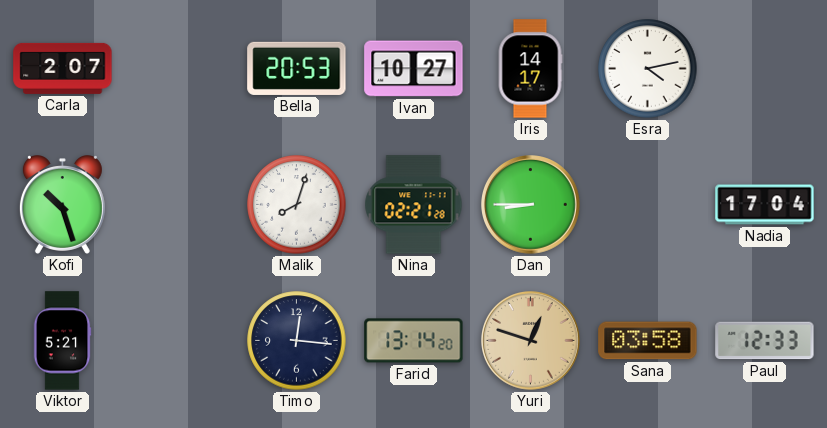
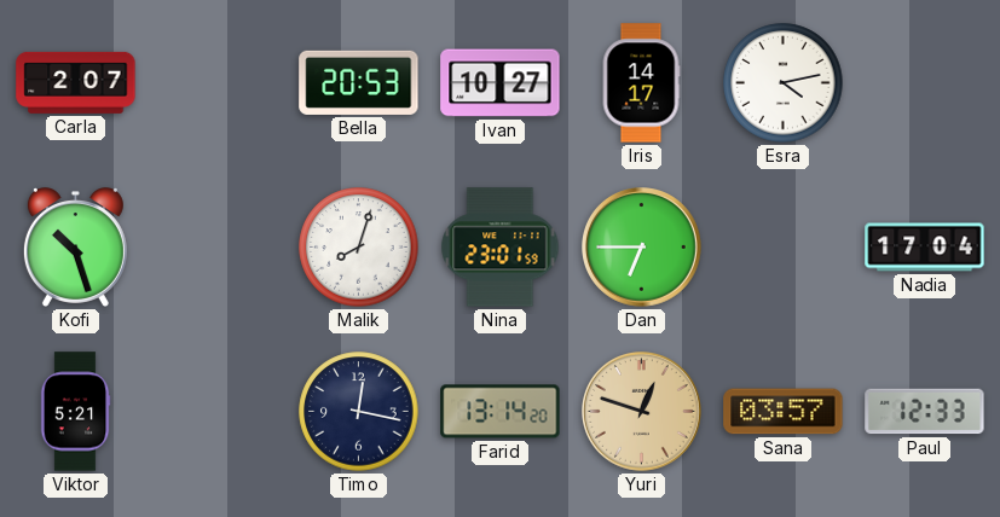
Nina: 02:21 -> 23:01 (501, 248)
Dan: 8:45 -> 6:45 (642, 248)
Timo: 12:16 -> 12:17 (359, 412)
Sana: 03:58 -> 03:57 (784, 412)
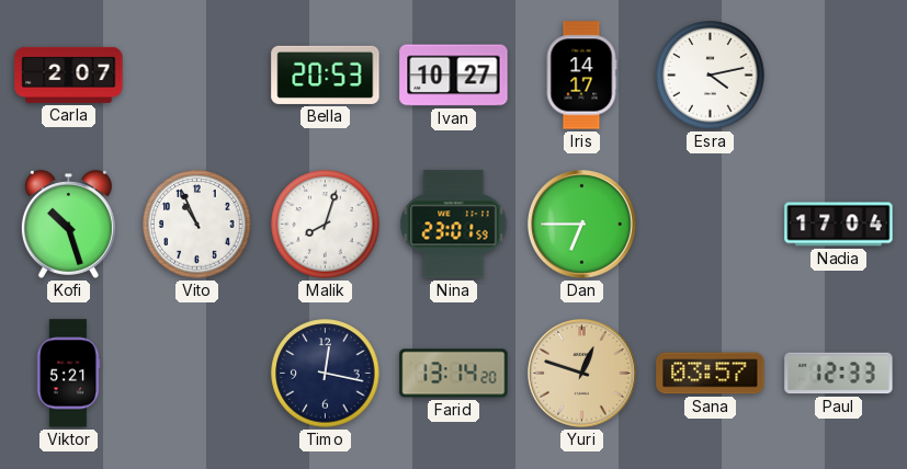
Vito: none -> 10:56 (197, 225)
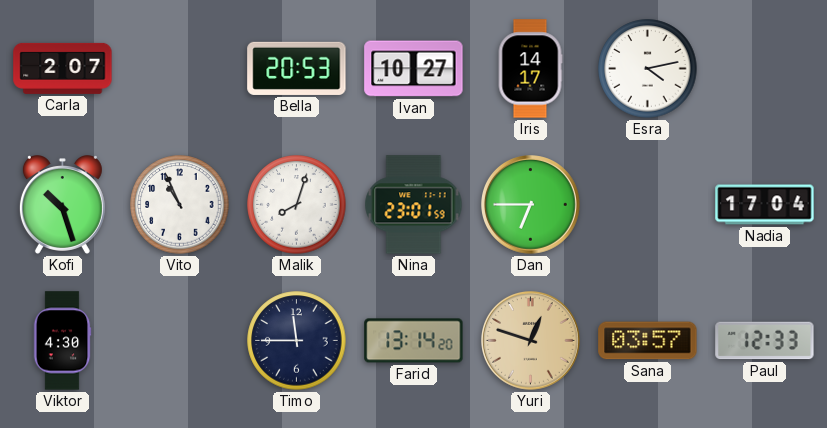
Viktor: 5:21 -> 4:30 (62, 341)
Timo: 12:17 -> 11:45 (297, 341)
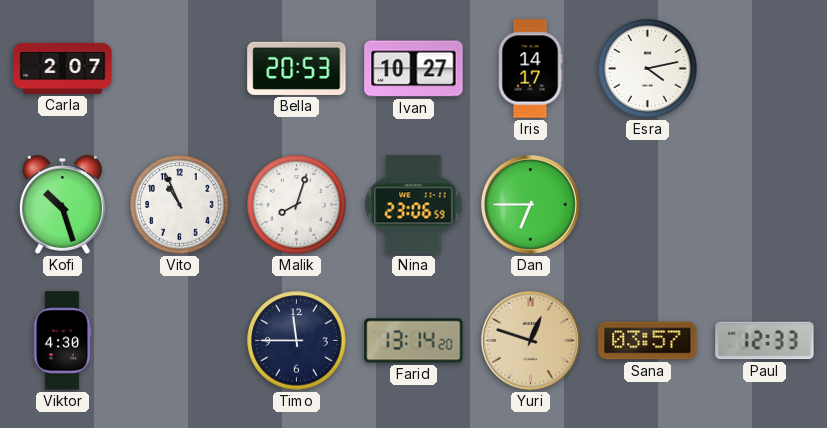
Nina: 23:01 -> 23:06 (414, 205)
Nadia: 17:04 -> none (765, 205)
